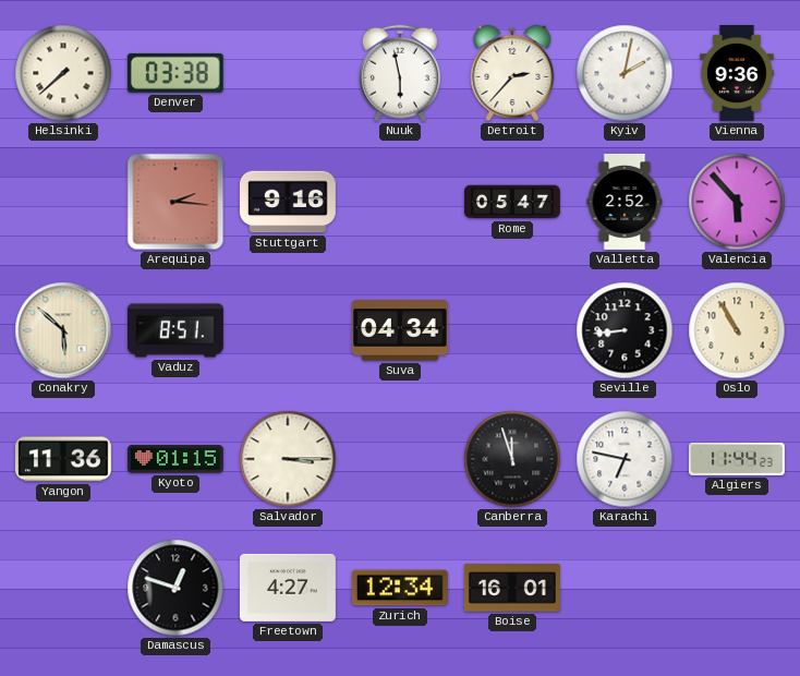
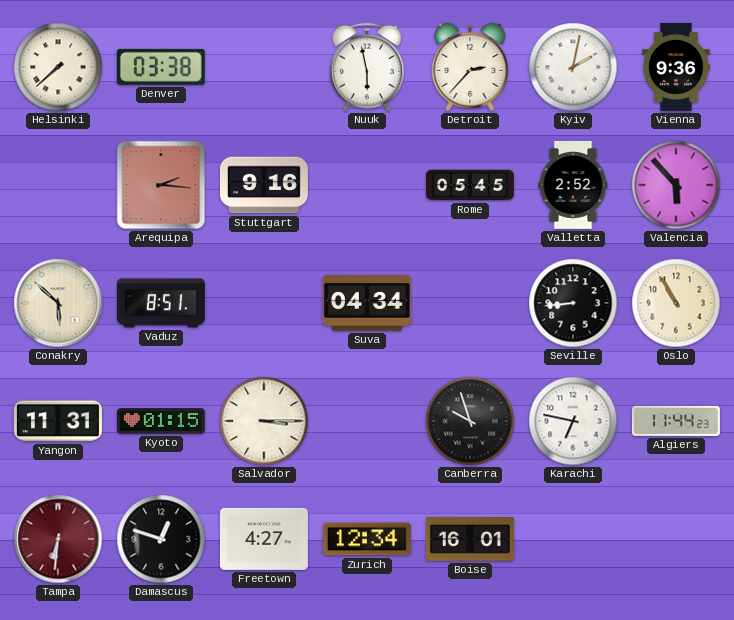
Rome: 05:47 -> 05:45 (470, 185)
Yangon: 11:36 -> 11:31 (58, 421)
Canberra: 11:57 -> 9:57 (470, 421)
Tampa: none -> 6:31 (58, 539)
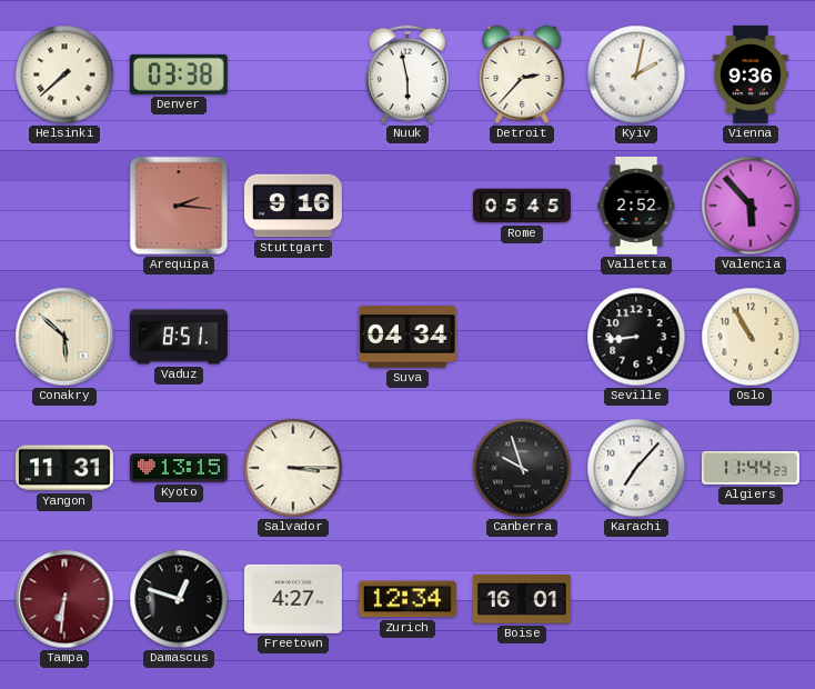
Kyoto: 01:15 -> 13:15 (179, 468)
Karachi: 6:47 -> 7:07 (636, 468)
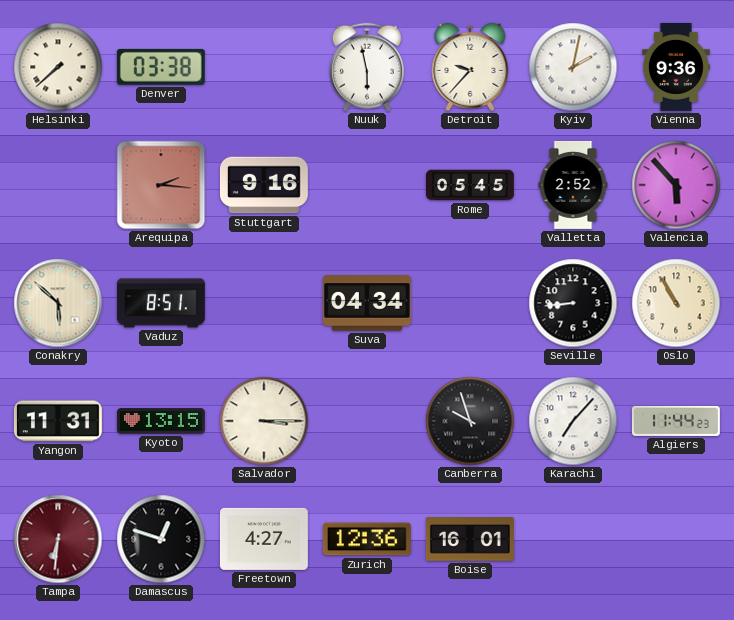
Detroit: 2:37 -> 9:37 (470, 67)
Zurich: 12:34 -> 12:36 (367, 539)
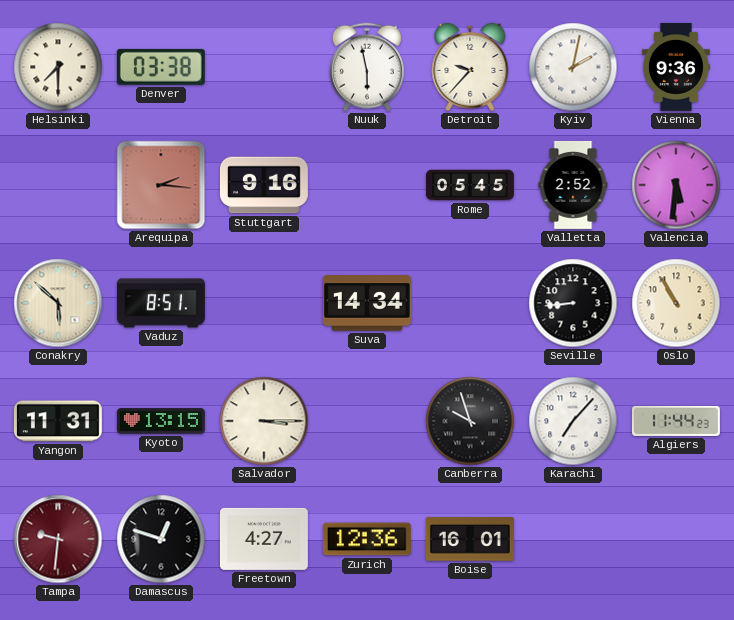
Helsinki: 7:38 -> 7:30 (58, 67)
Valencia: 5:53 -> 5:31 (676, 185)
Suva: 04:34 -> 14:34 (367, 303)
Tampa: 6:31 -> 9:31 (58, 539)
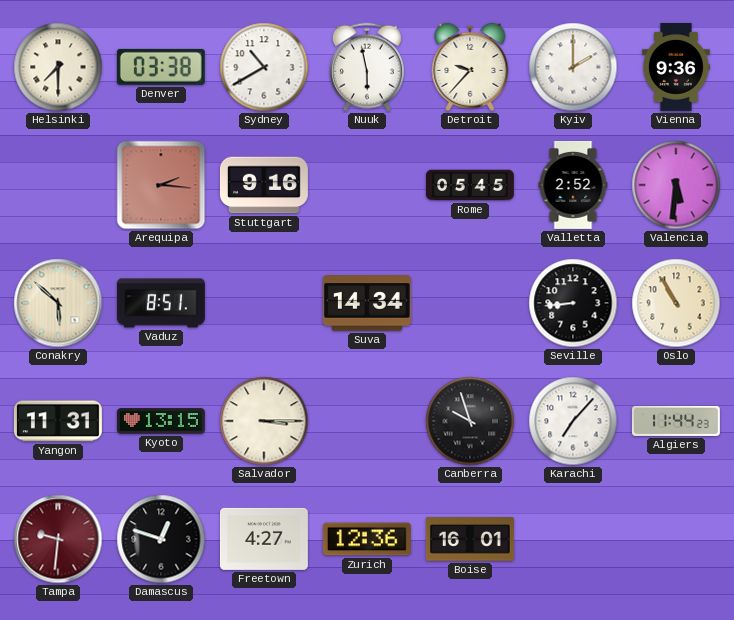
Sydney: none -> 10:40 (264, 67)
Kyiv: 2:02 -> 2:00 (573, 67)
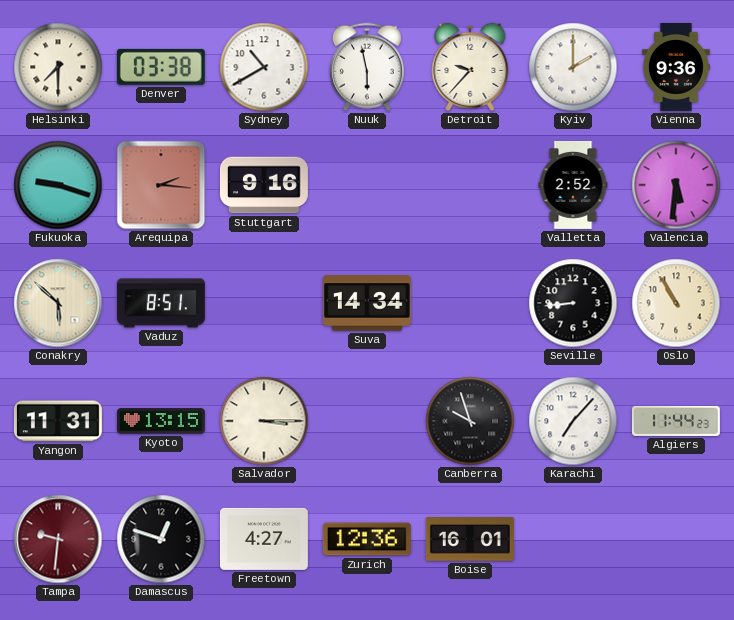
Fukuoka: none -> 9:18 (58, 185)
Rome: 05:45 -> none (470, 185)
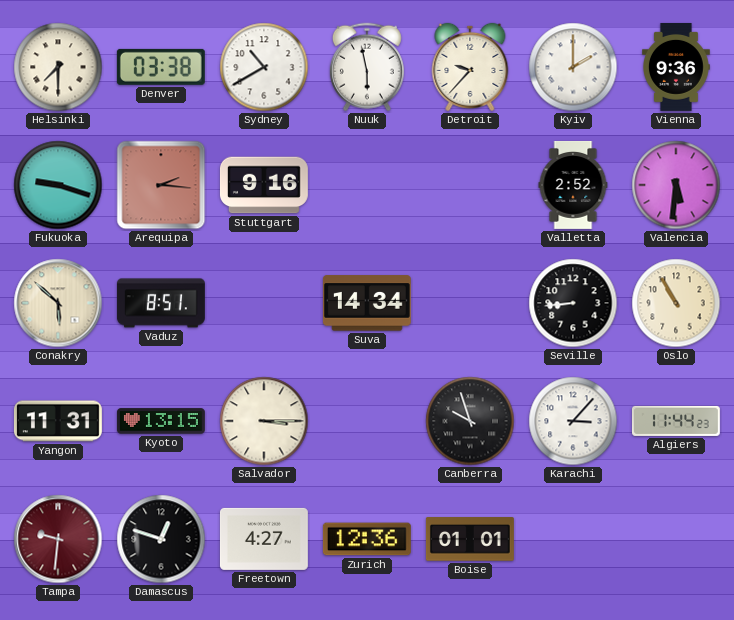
Karachi: 7:07 -> 3:07 (573, 421)
Boise: 16:01 -> 01:01 (470, 539)
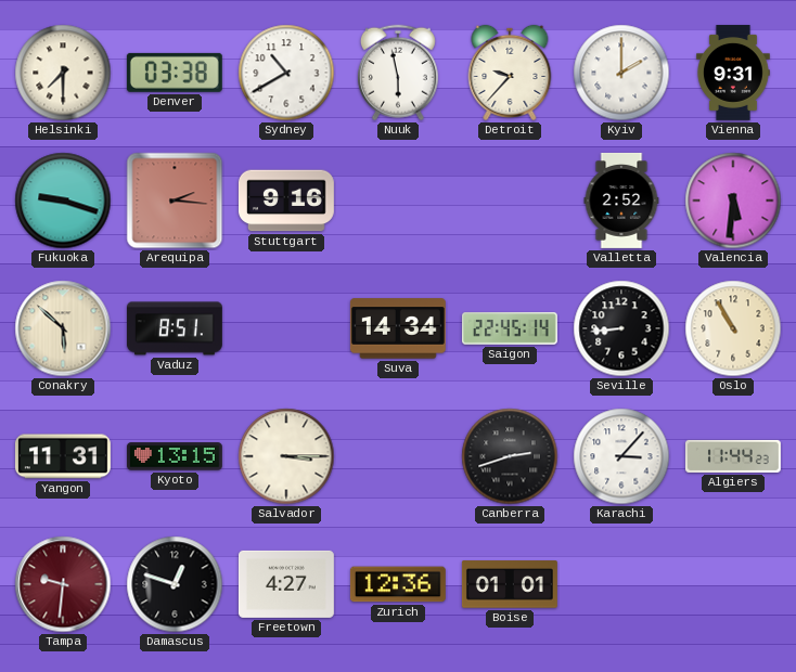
Vienna: 9:36 -> 9:31 (734, 73)
Saigon: none -> 22:45 (510, 328)
Canberra: 9:57 -> 2:42 (510, 456)
